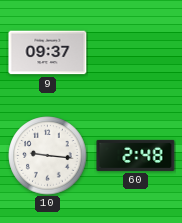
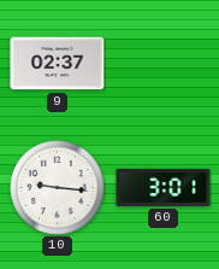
9: 09:37 -> 02:37 (58, 64)
60: 2:48 -> 3:01 (164, 187)
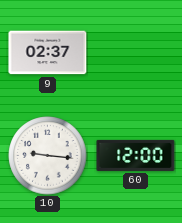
60: 3:01 -> 12:00 (136, 155)
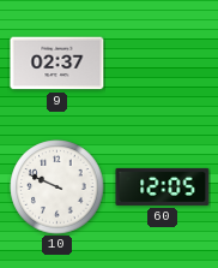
10: 9:16 -> 9:49 (57, 187)
60: 12:00 -> 12:05 (163, 186)
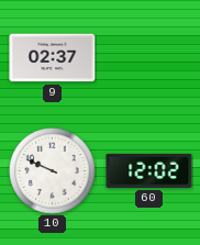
60: 12:05 -> 12:02 (149, 170)
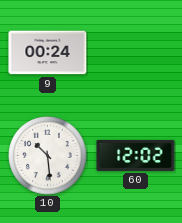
9: 02:37 -> 00:24 (48, 53)
10: 9:49 -> 10:29 (48, 156)
